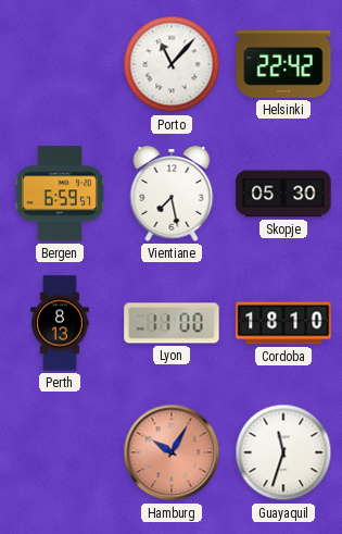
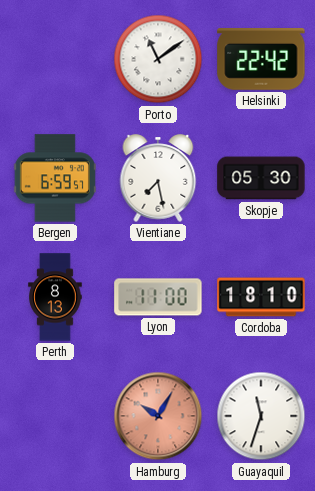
Porto: 11:07 -> 11:09 (158, 59)
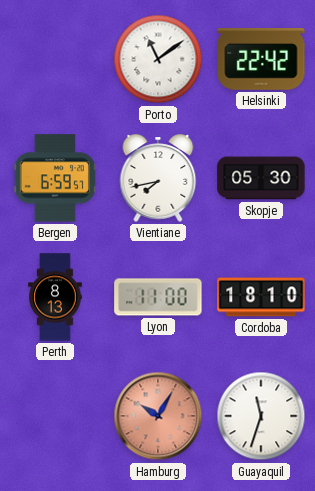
Vientiane: 7:28 -> 7:43 (158, 178)
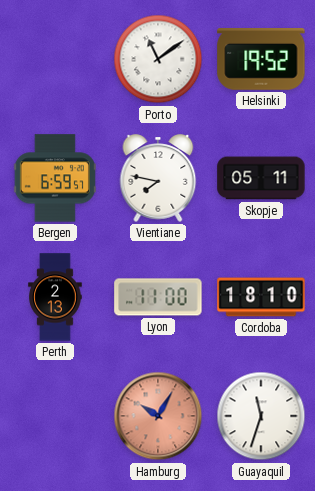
Helsinki: 22:42 -> 19:52 (261, 60)
Vientiane: 7:43 -> 7:47 (158, 178)
Skopje: 05:30 -> 05:11 (261, 178)
Perth: 8:13 -> 2:13 (55, 297)
